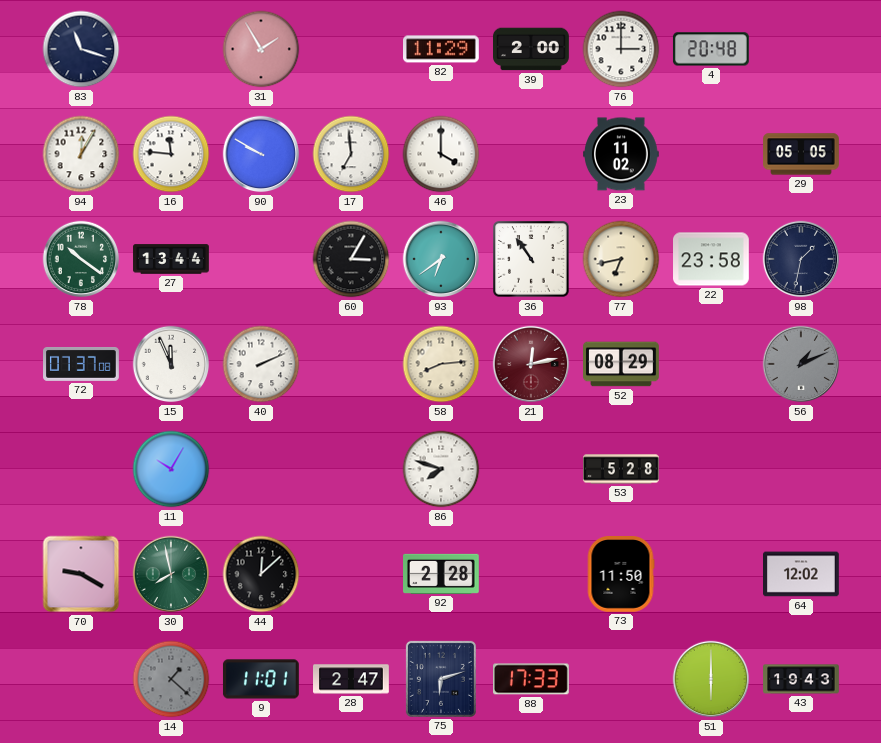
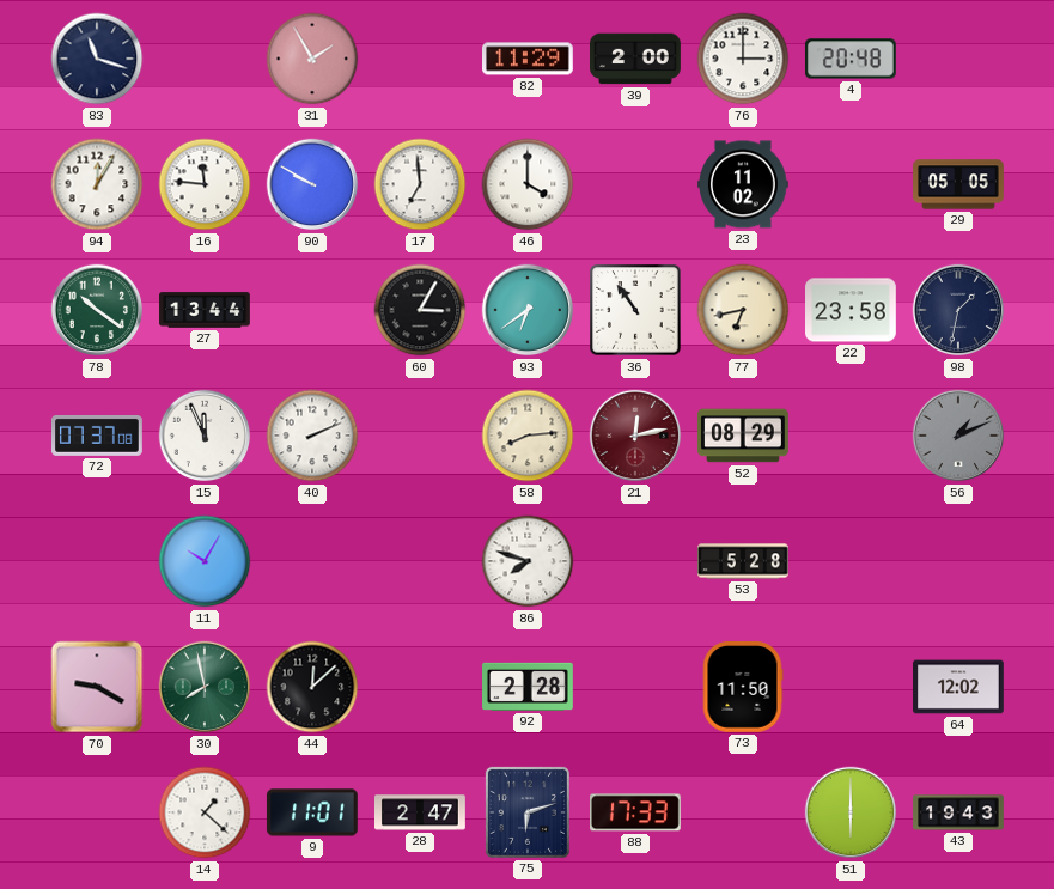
14 dial: grey -> white (205, 812)
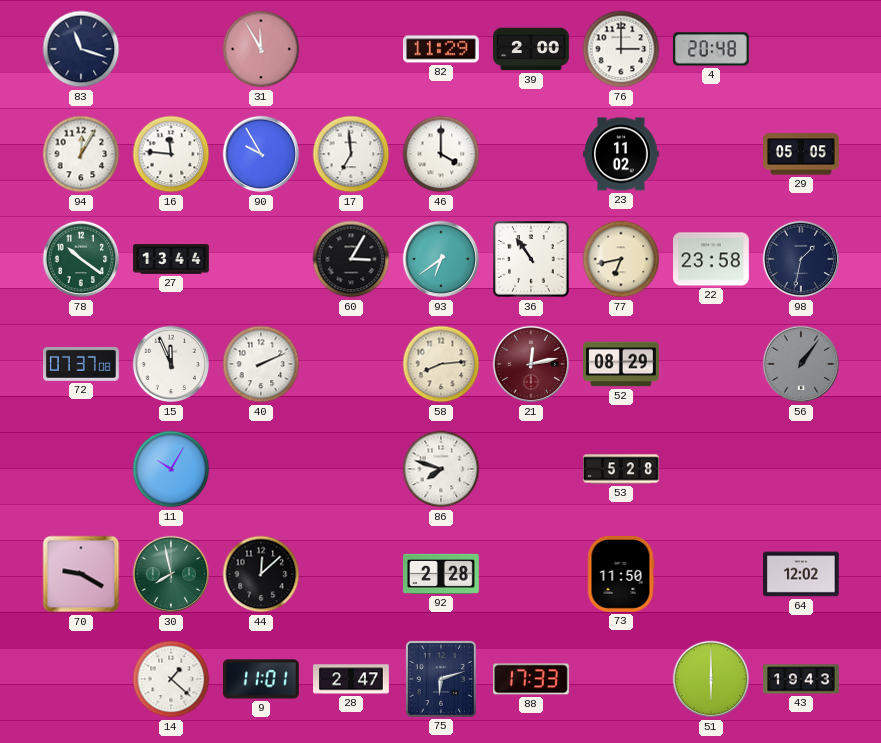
31: 1:55 -> 11:55 (261, 49)
90: 9:50 -> 9:55 (261, 154)
56: 1:11 -> 1:06 (801, 364)
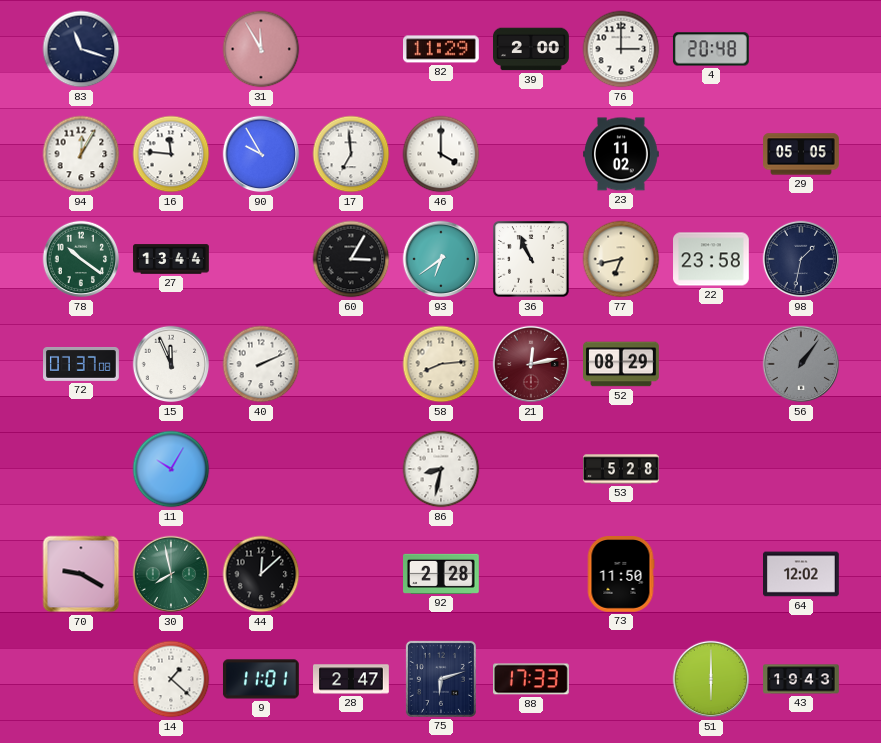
36: 10:54 -> 10:56 (531, 259)
86: 7:48 -> 8:32 (441, 469)
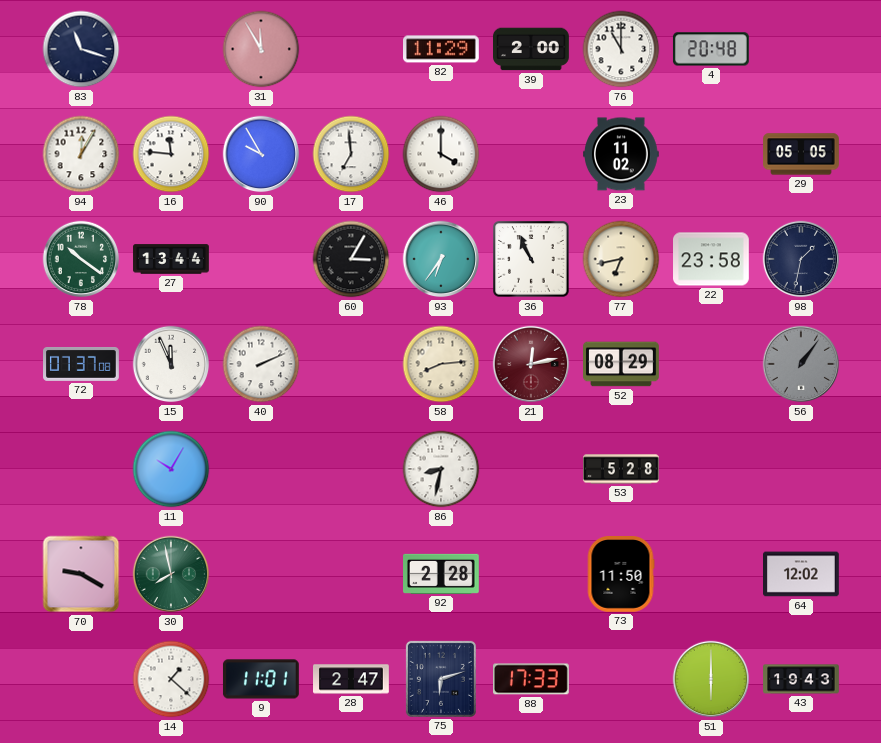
76: 3:00 -> 11:00 (621, 49)
93: 6:39 -> 6:36 (441, 259)
44: 12:08 -> none (261, 574)
